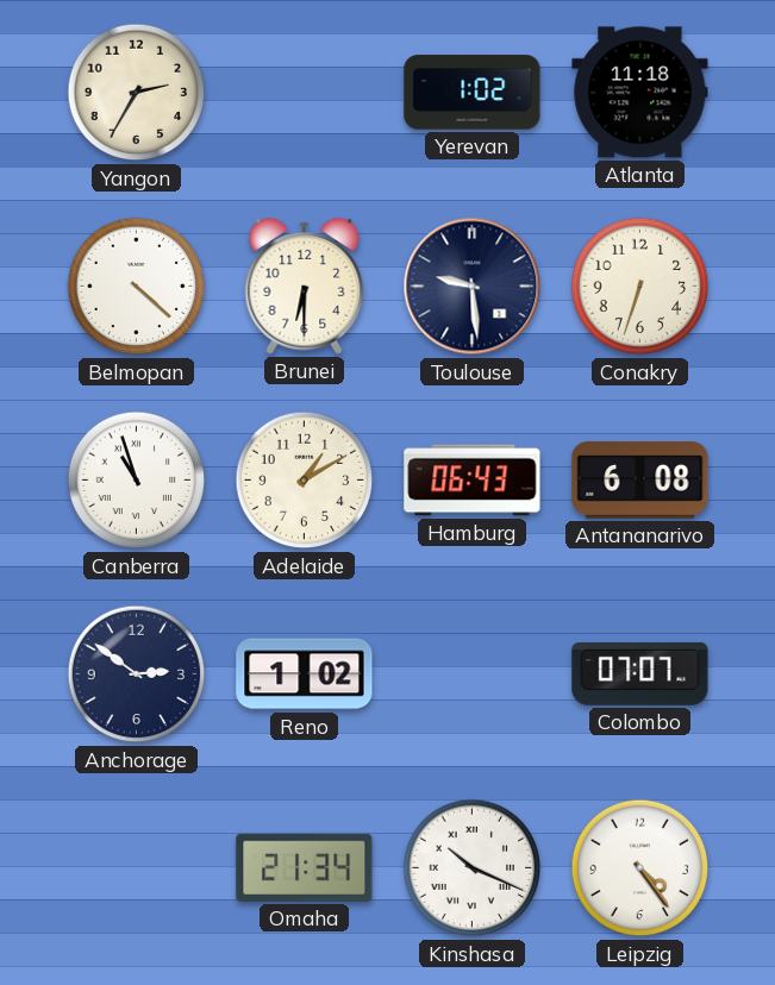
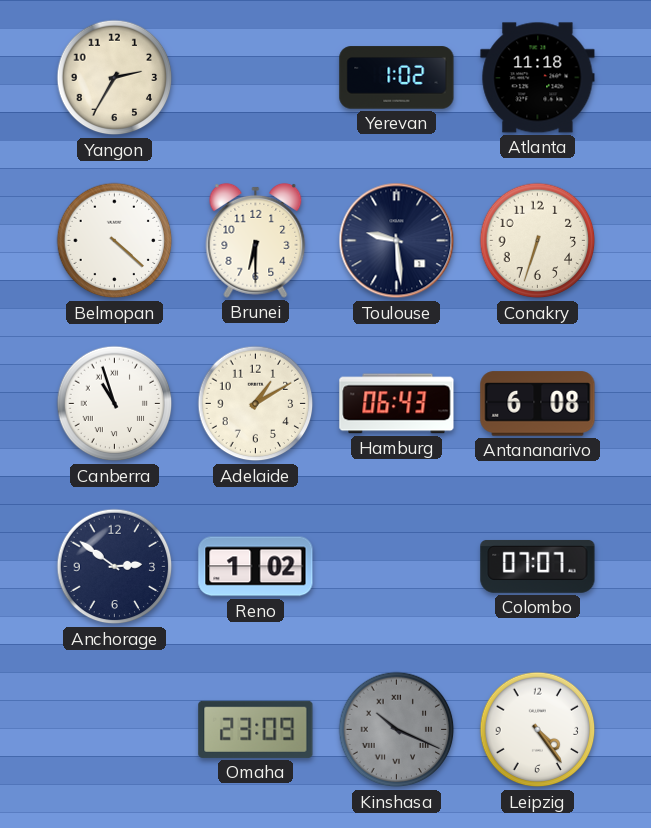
Omaha: 21:34 -> 23:09 (256, 729)
Kinshasa dial: white -> grey (397, 730)
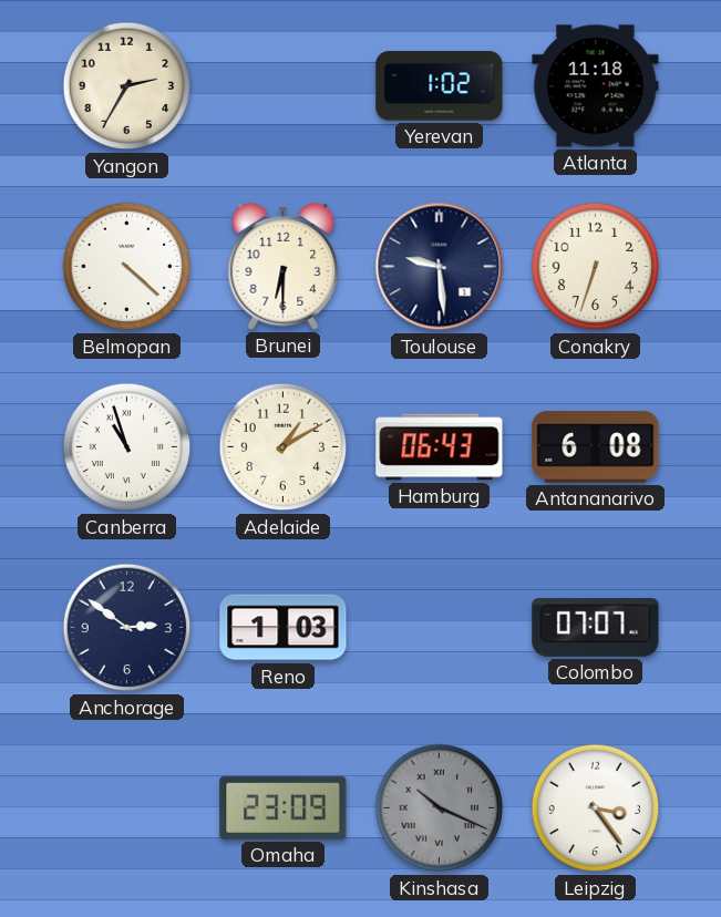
Reno: 1:02 -> 1:03 (284, 628)
Leipzig: 4:24 -> 3:24 (596, 808)
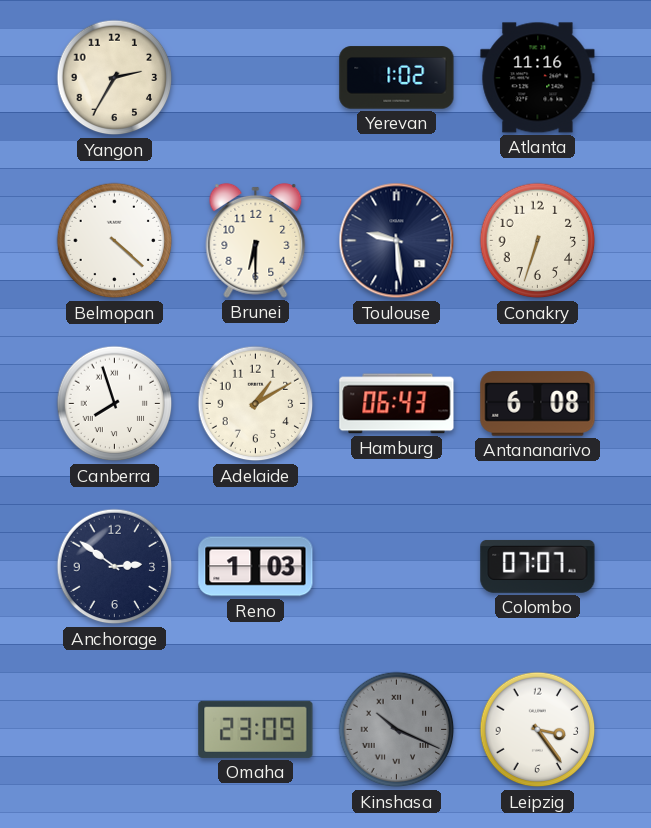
Atlanta: 11:18 -> 11:16 (538, 78)
Canberra: 10:57 -> 7:57 (115, 404)
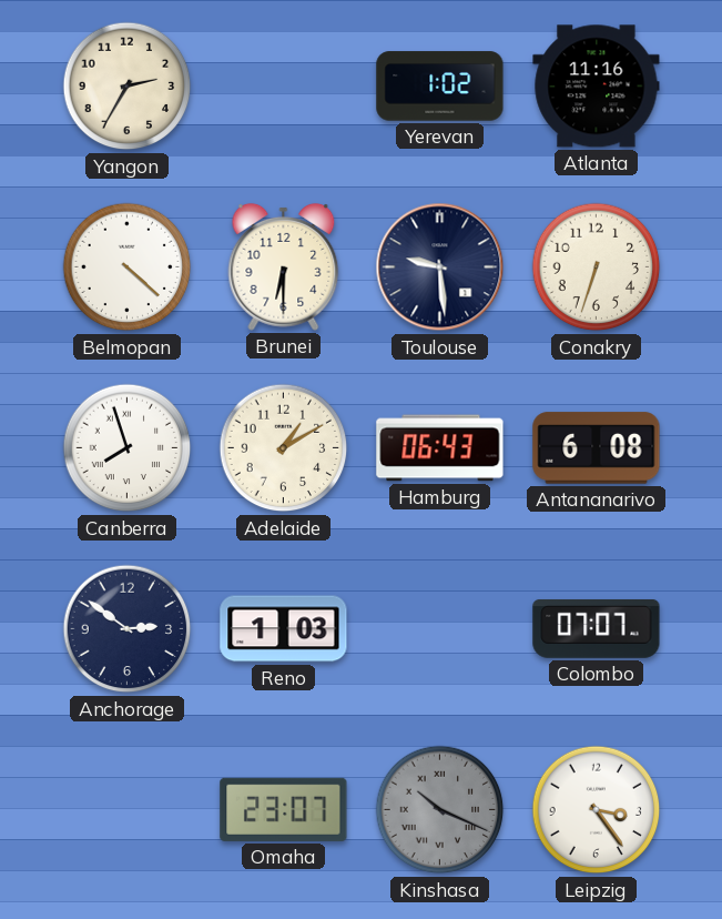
Omaha: 23:09 -> 23:07 (284, 809)
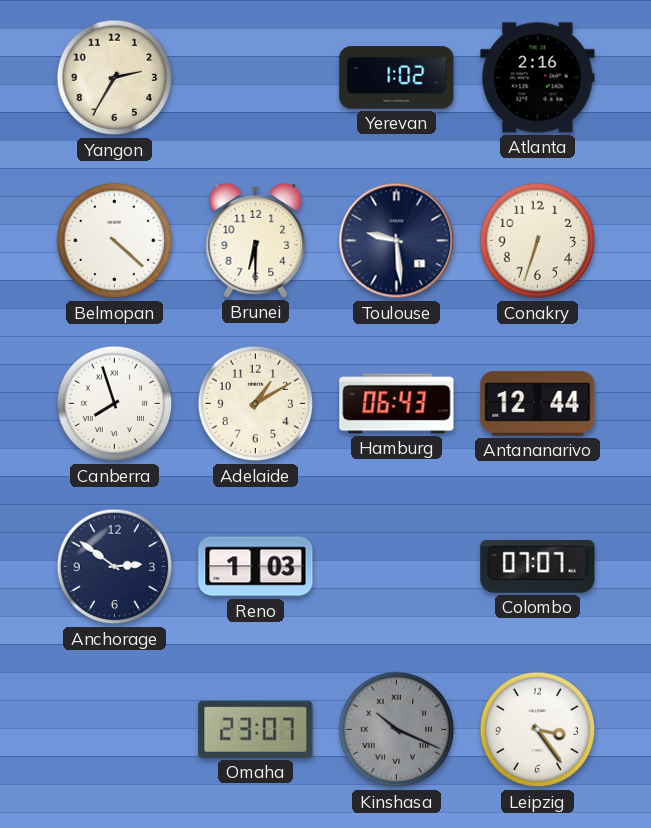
Atlanta: 11:16 -> 2:16 (538, 78)
Antananarivo: 6:08 -> 12:44 (538, 404)
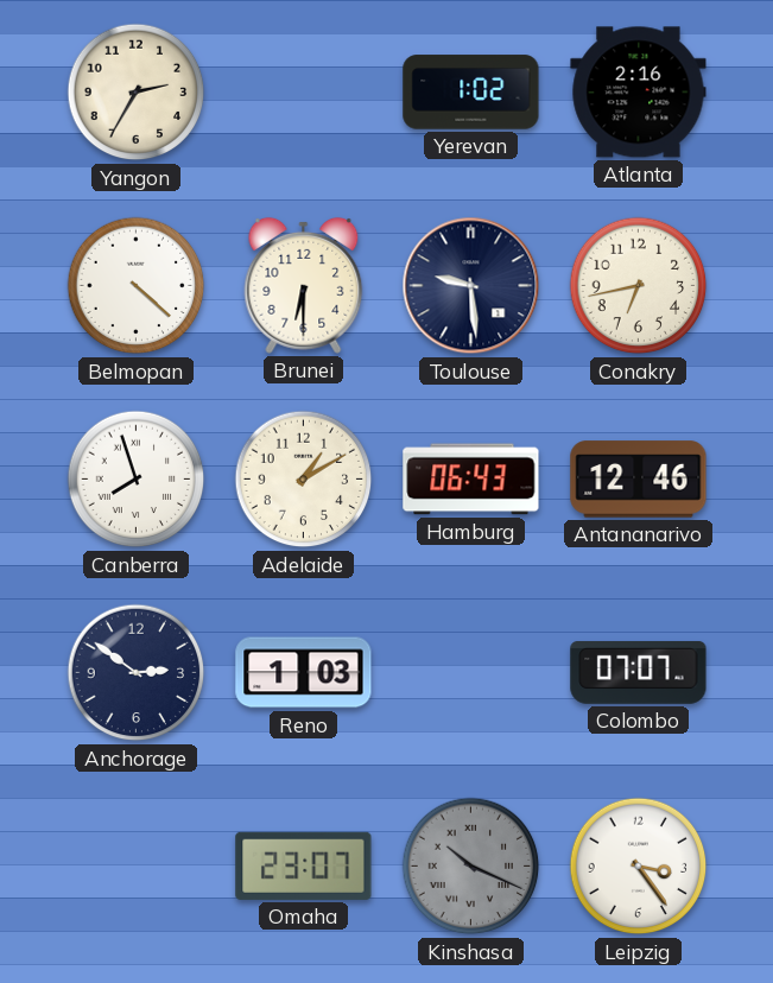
Conakry: 6:33 -> 6:43 (639, 286)
Antananarivo: 12:44 -> 12:46 (639, 480)
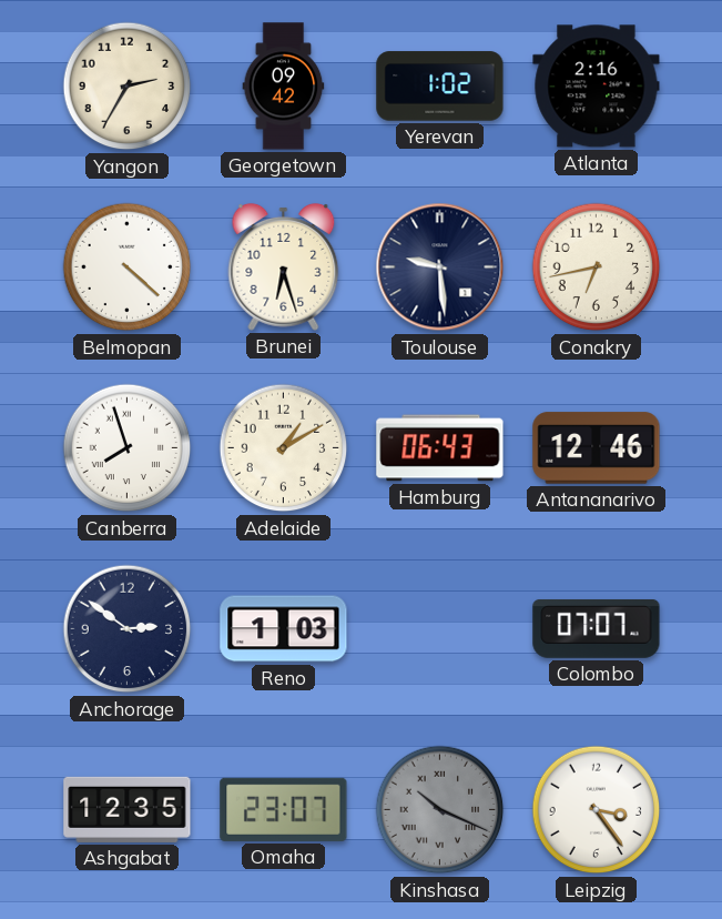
Georgetown: none -> 09:42 (284, 87)
Brunei: 6:30 -> 6:27 (284, 266)
Ashgabat: none -> 12:35 (128, 809)
